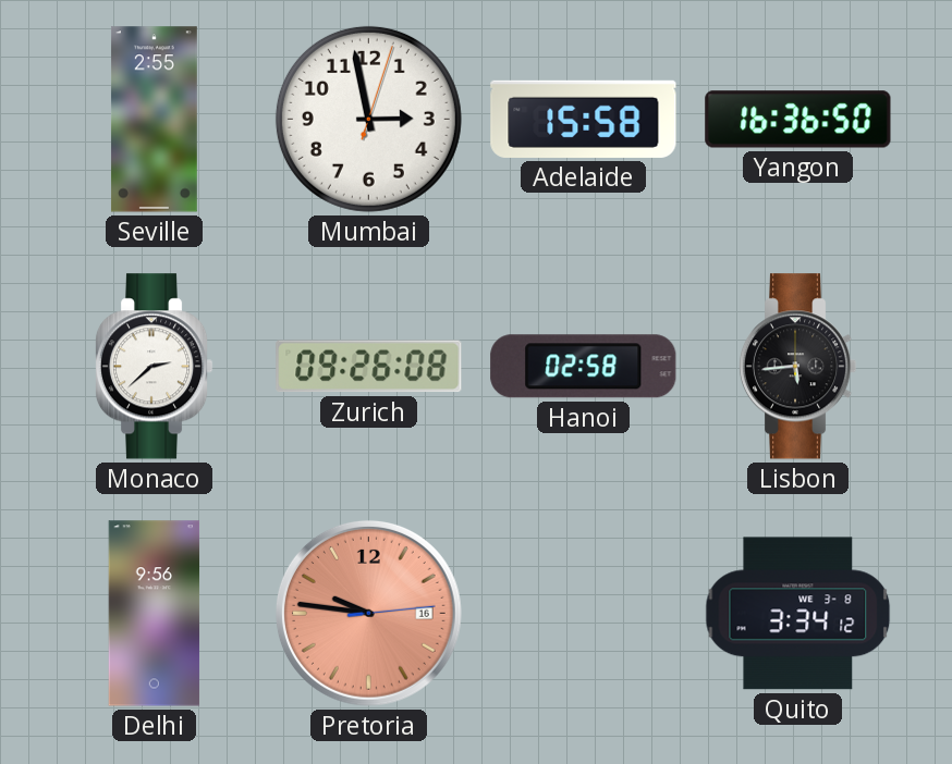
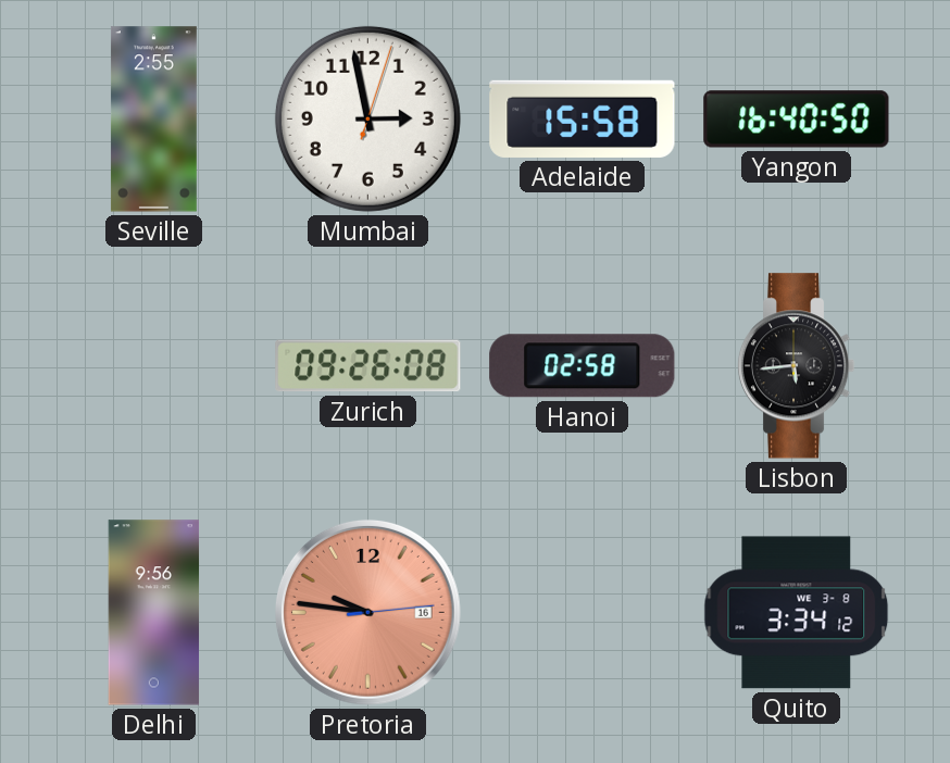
Yangon: 16:36 -> 16:40 (797, 120)
Monaco: 2:38 -> none (154, 367)
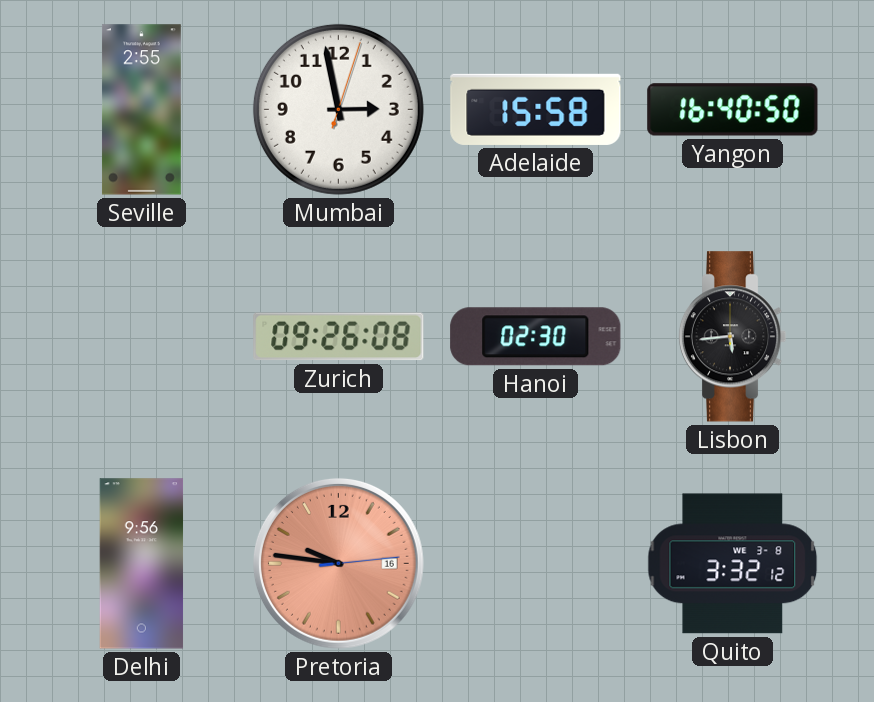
Hanoi: 02:58 -> 02:30 (536, 337)
Quito: 3:34 -> 3:32 (733, 564)
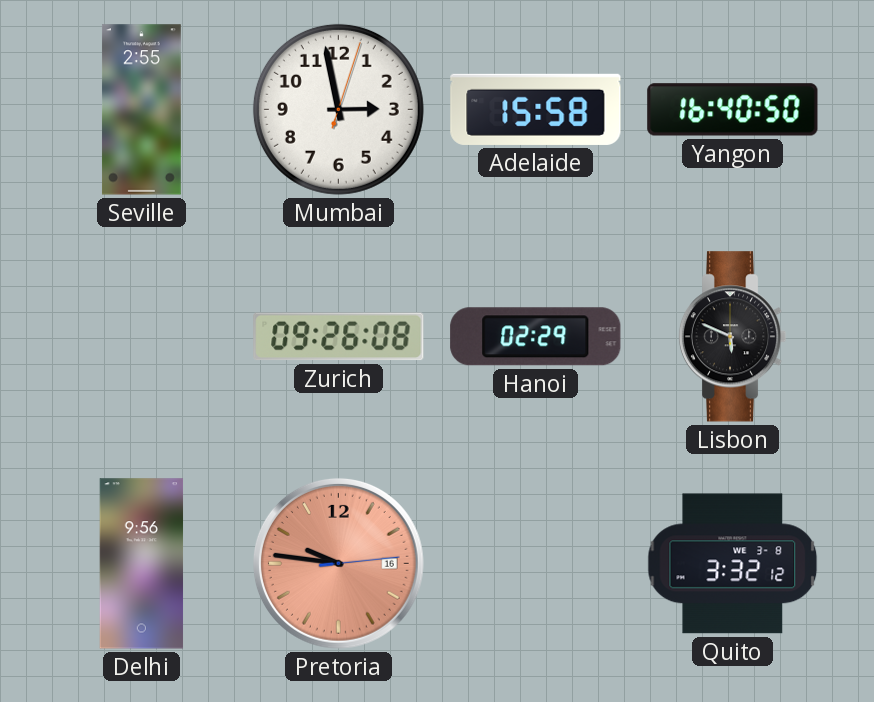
Hanoi: 02:30 -> 02:29 (536, 337)
Lisbon: 5:44 -> 5:49 (732, 337)
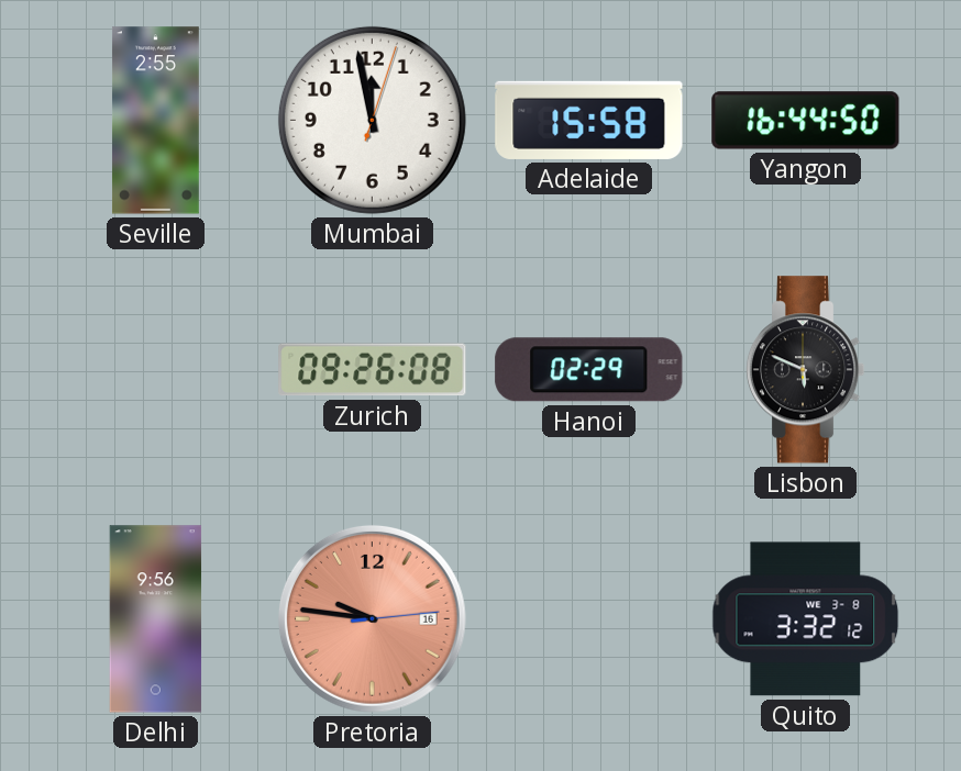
Mumbai: 2:58 -> 11:58 (372, 120)
Yangon: 16:40 -> 16:44 (806, 121)
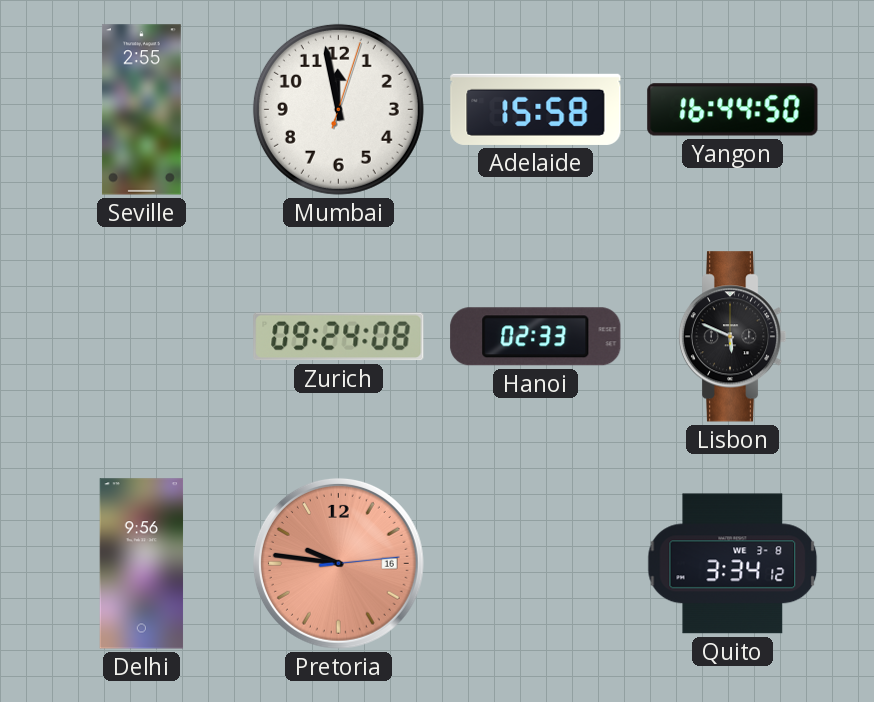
Zurich: 09:26 -> 09:24 (339, 337)
Hanoi: 02:29 -> 02:33 (536, 337)
Quito: 3:32 -> 3:34 (733, 564)
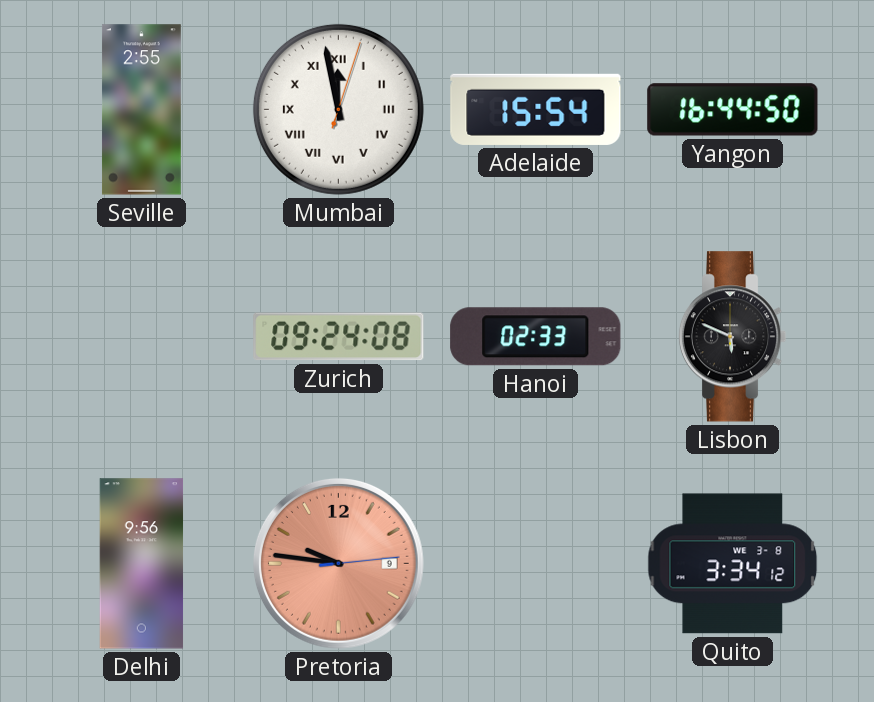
Mumbai numerals: Arabic -> Roman (338, 109)
Adelaide: 15:58 -> 15:54 (536, 109)
Pretoria date: 16 -> 9 (338, 563)
